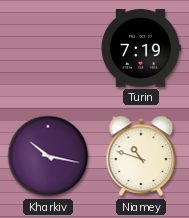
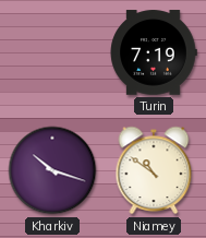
Kharkiv: 10:17 -> 10:18 (52, 170)
Niamey: 10:48 -> 10:51 (154, 170)
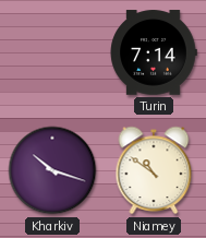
Turin: 7:19 -> 7:14 (154, 52)
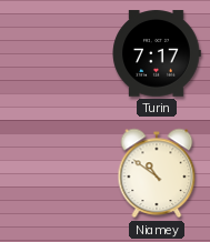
Turin: 7:14 -> 7:17 (157, 53)
Kharkiv: 10:18 -> none (52, 170)
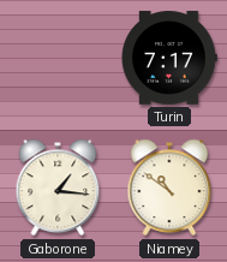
Gaborone: none -> 1:16 (58, 187)
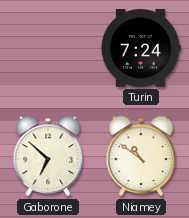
Turin: 7:17 -> 7:24 (141, 48)
Gaborone: 1:16 -> 6:52 (48, 156)
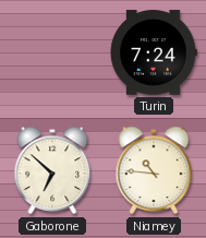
Niamey: 10:51 -> 10:46 (154, 170)
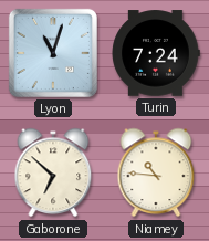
Lyon: none -> 11:03 (53, 53)
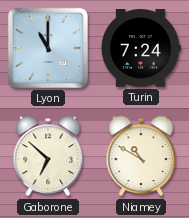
Lyon: 11:03 -> 11:00 (48, 48)
Niamey: 10:46 -> 10:50 (141, 156)
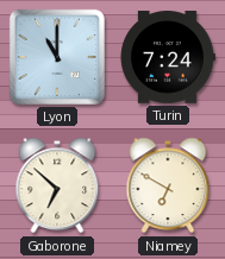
Niamey: 10:50 -> 6:50 (168, 185)
